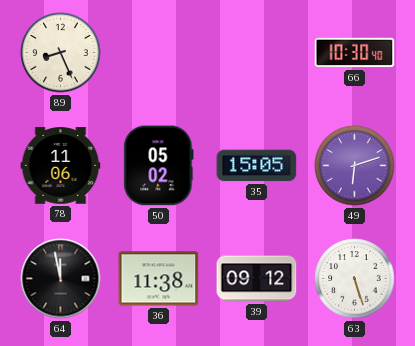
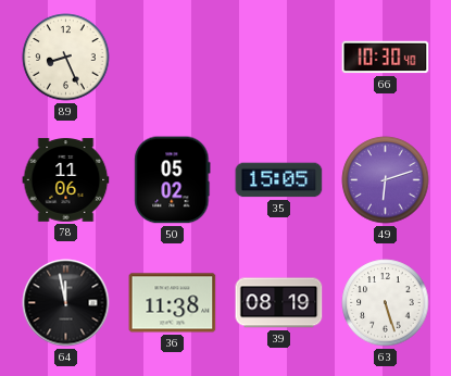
39: 09:12 -> 08:19 (279, 303)
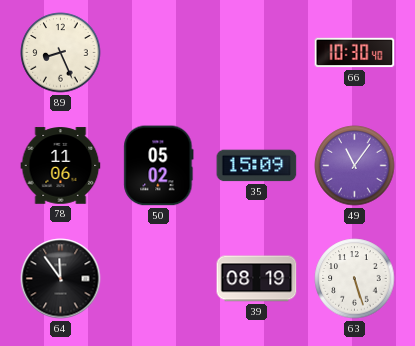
35: 15:05 -> 15:09 (257, 166)
49: 6:12 -> 11:06 (355, 166)
64: 11:58 -> 11:54 (61, 279)
36: 11:38 -> none (173, 303)
